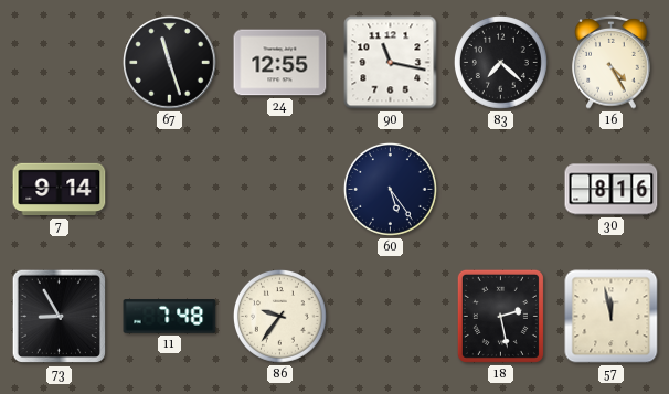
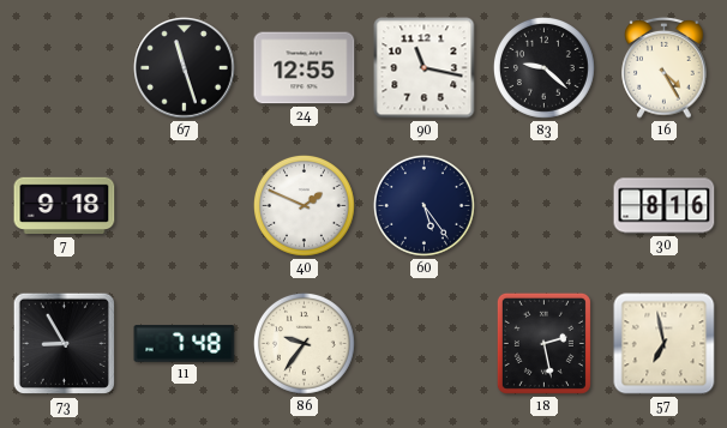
83: 7:22 -> 9:22 (543, 67)
7: 9:14 -> 9:18 (65, 206)
40: none -> 1:49 (304, 205)
57: 11:58 -> 6:58 (665, 344)
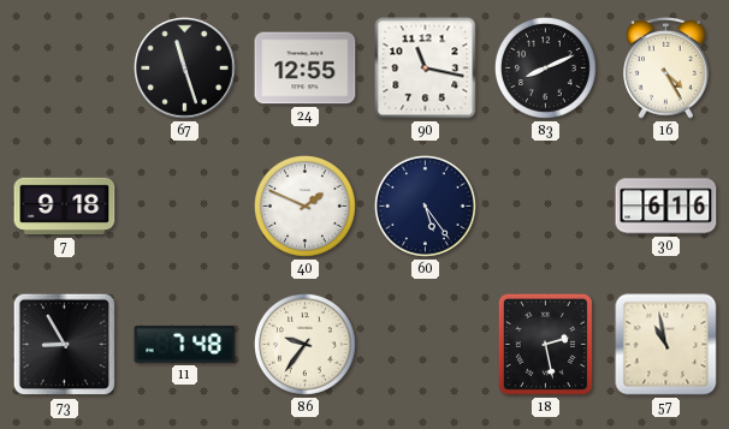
83: 9:22 -> 8:11 (545, 67)
30: 8:16 -> 6:16 (666, 207)
57: 6:58 -> 10:58 (666, 345)
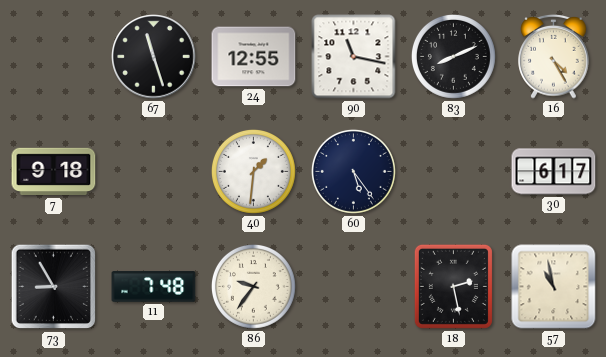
40: 1:49 -> 1:31 (253, 171)
30: 6:16 -> 6:17 (554, 172)
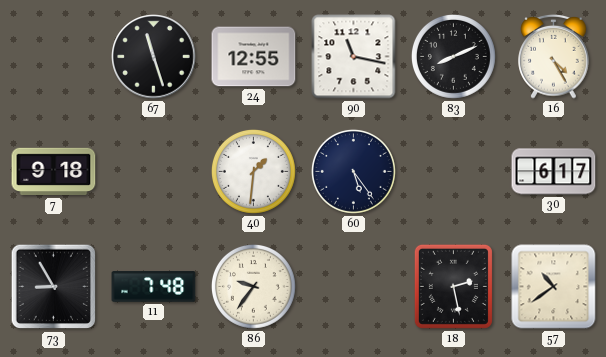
57: 10:58 -> 10:39 (554, 287)
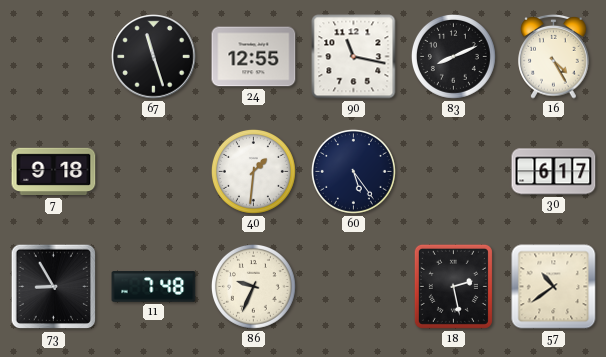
86: 9:36 -> 9:34 (253, 286)
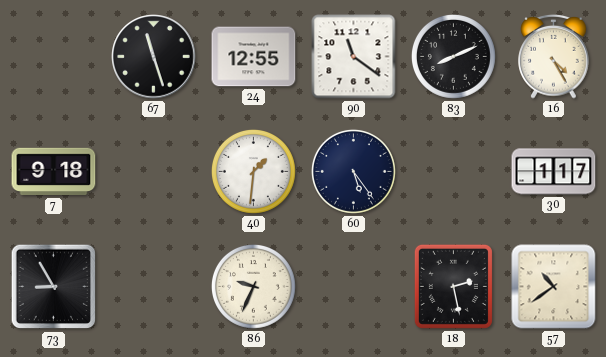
90: 11:17 -> 11:21 (354, 57)
30: 6:17 -> 1:17 (554, 172)
11: 7:48 -> none (154, 287)
